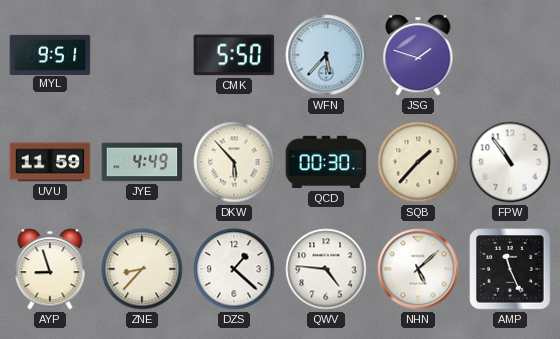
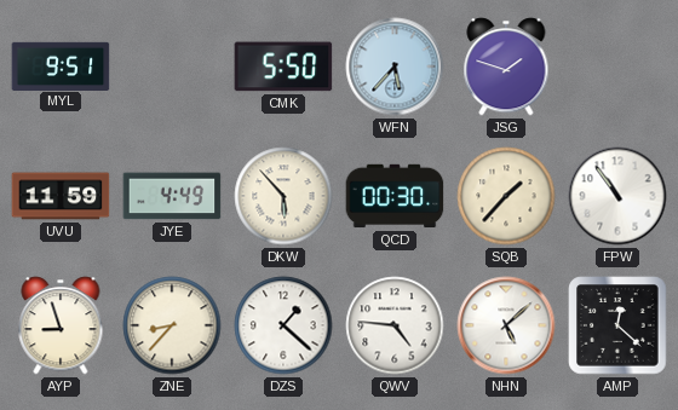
AMP: 11:26 -> 12:22 (617, 325)
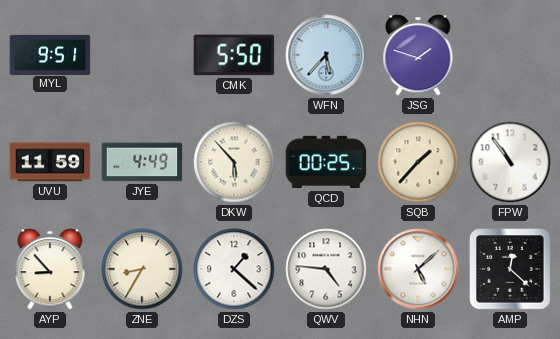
QCD: 00:30 -> 00:25 (326, 162)
AYP: 8:57 -> 8:53 (50, 269)
ZNE: 8:37 -> 8:35 (142, 269)
